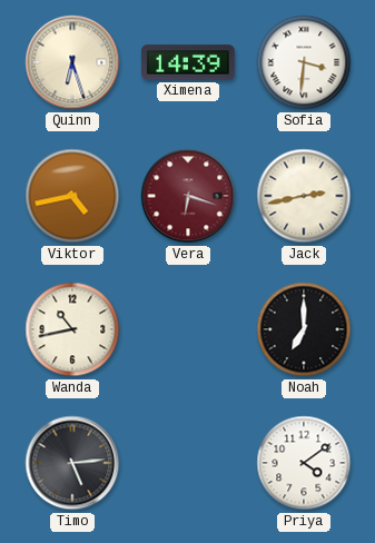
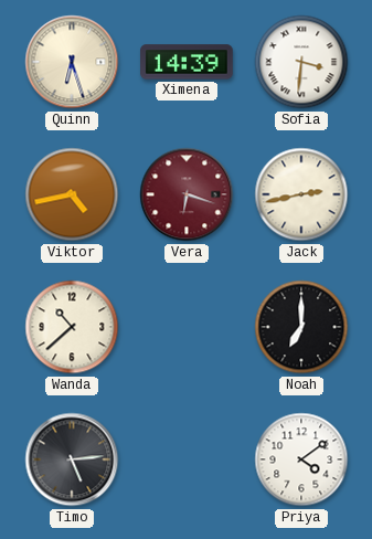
Wanda: 10:43 -> 10:38 (72, 327)
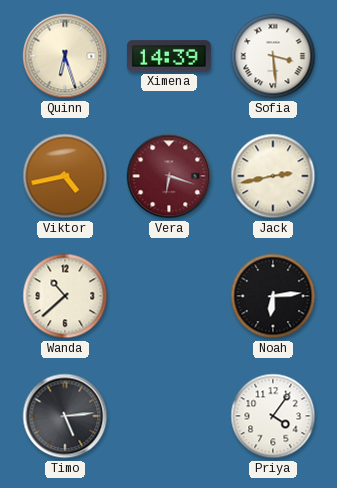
Sofia: 3:31 -> 3:29 (273, 56)
Noah: 7:00 -> 6:14 (273, 296)
Priya: 4:09 -> 4:06 (273, 416)
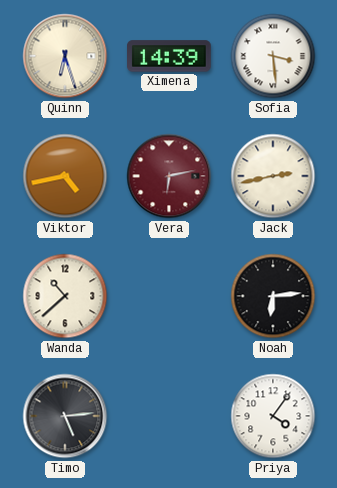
Vera: 6:18 -> 6:13 (169, 176)
